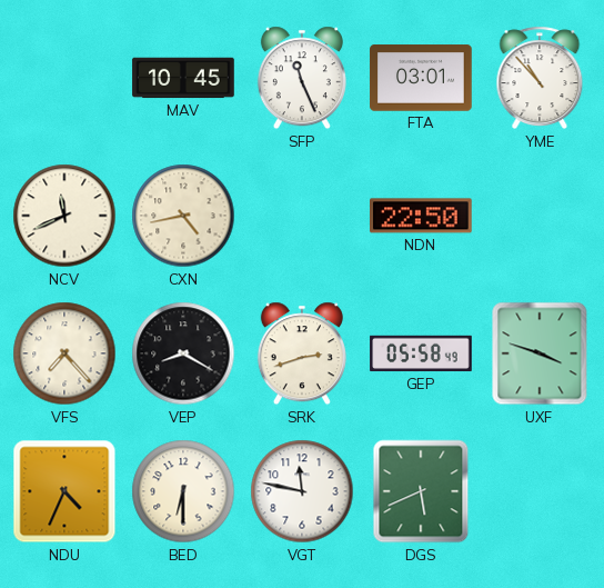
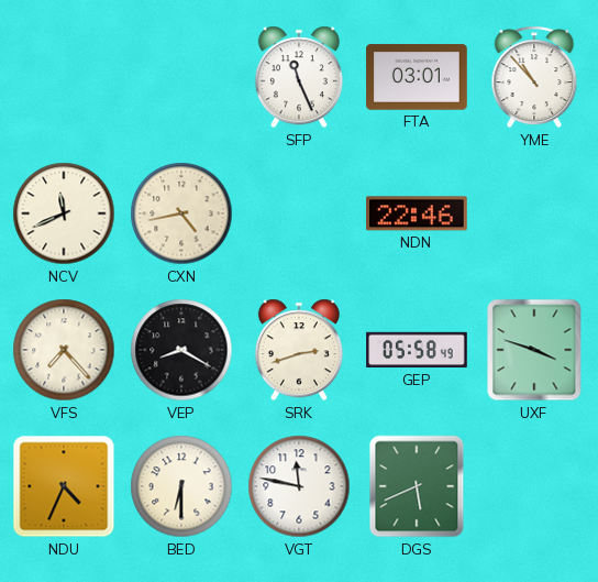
MAV: 10:45 -> none (183, 78)
NDN: 22:50 -> 22:46 (418, 213)
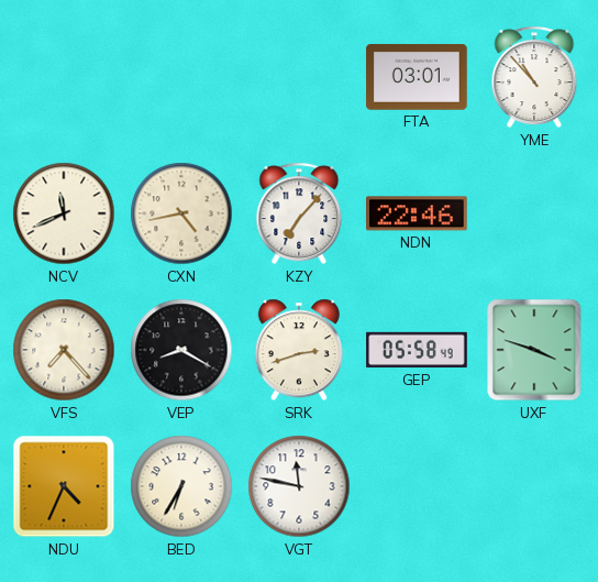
SFP: 11:26 -> none (299, 77)
KZY: none -> 7:07 (299, 213)
BED: 6:30 -> 6:35 (181, 486)
DGS: 5:41 -> none (417, 486)
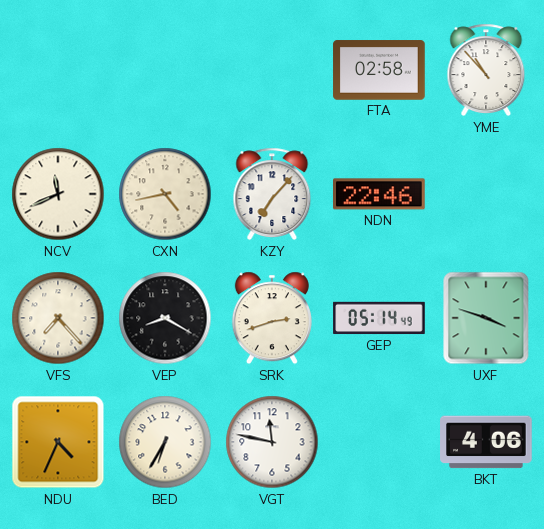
FTA: 03:01 -> 02:58 (379, 70)
GEP: 05:58 -> 05:14 (379, 318)
BKT: none -> 4:06 (486, 442)
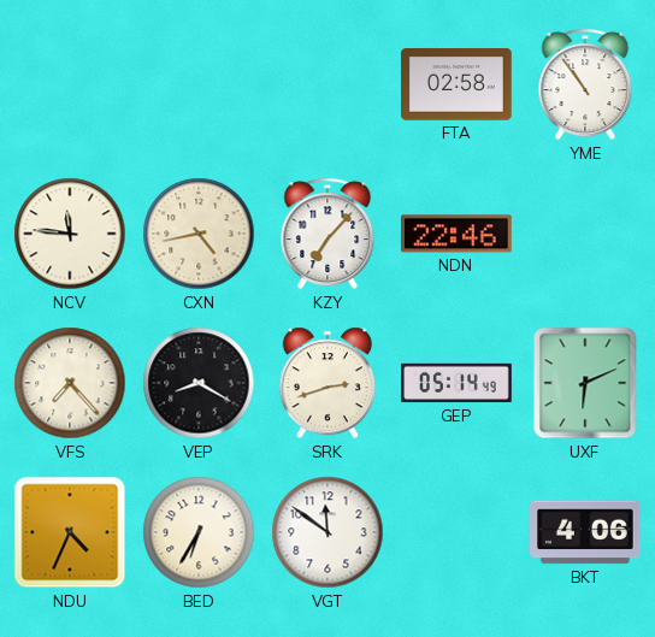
YME: 10:53 -> 10:54 (585, 84)
NCV: 11:41 -> 11:46 (70, 234)
UXF: 3:48 -> 6:11 (585, 383)
VGT: 11:47 -> 11:51 (327, 532)
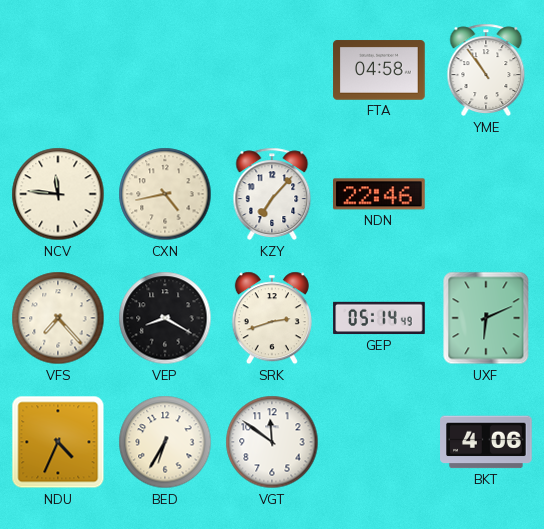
FTA: 02:58 -> 04:58 (379, 70)
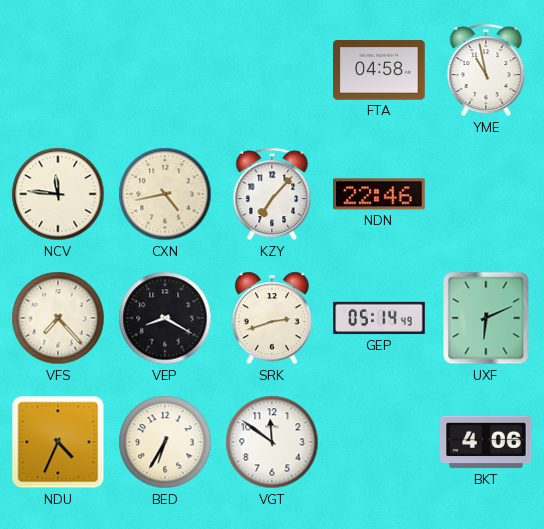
YME: 10:54 -> 10:58 (486, 70)
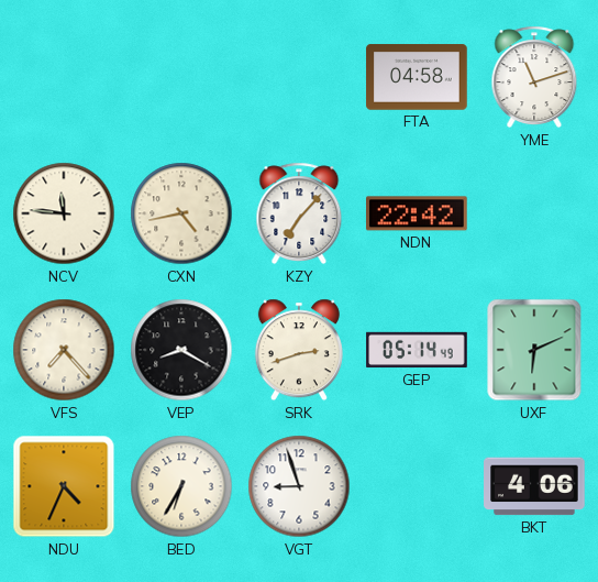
YME: 10:58 -> 11:12 (534, 77)
NDN: 22:46 -> 22:42 (418, 213)
VGT: 11:51 -> 8:57 (299, 486)
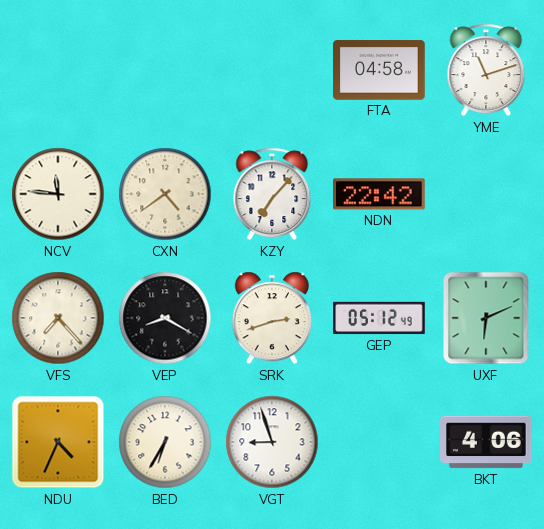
CXN: 4:43 -> 4:39 (165, 194)
GEP: 05:14 -> 05:12 (379, 318)
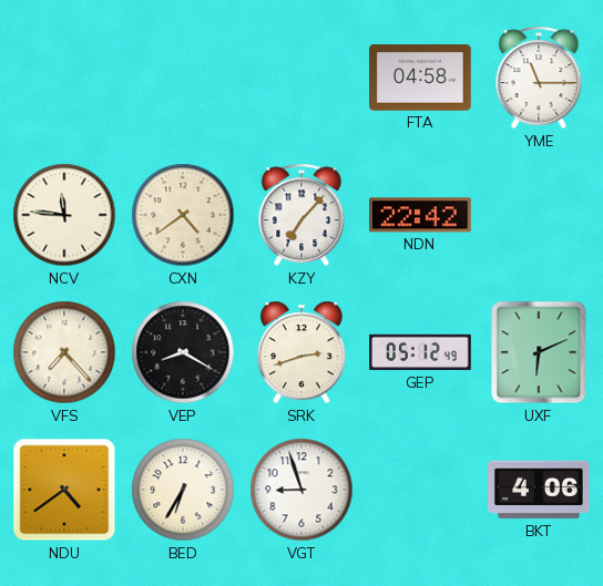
YME: 11:12 -> 11:15 (539, 78)
NDU: 4:34 -> 4:39 (64, 490)
